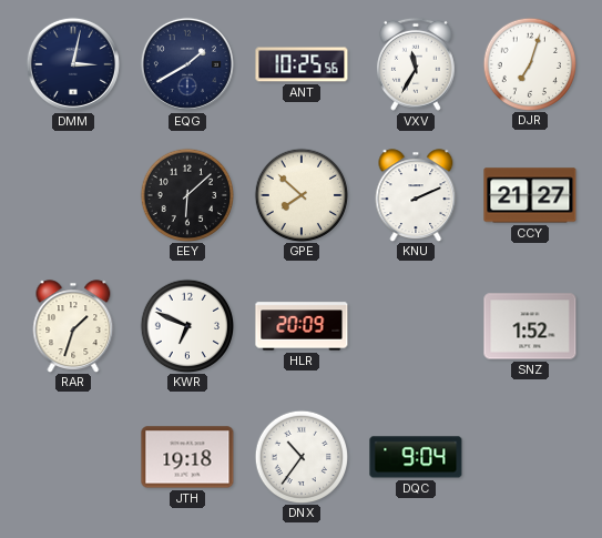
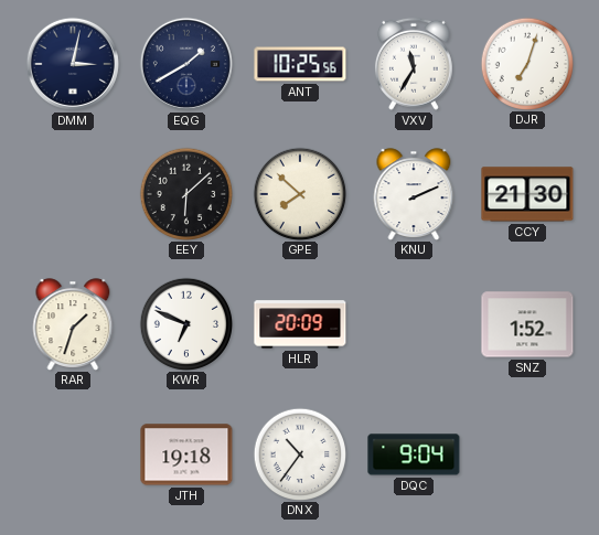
CCY: 21:27 -> 21:30 (527, 194)
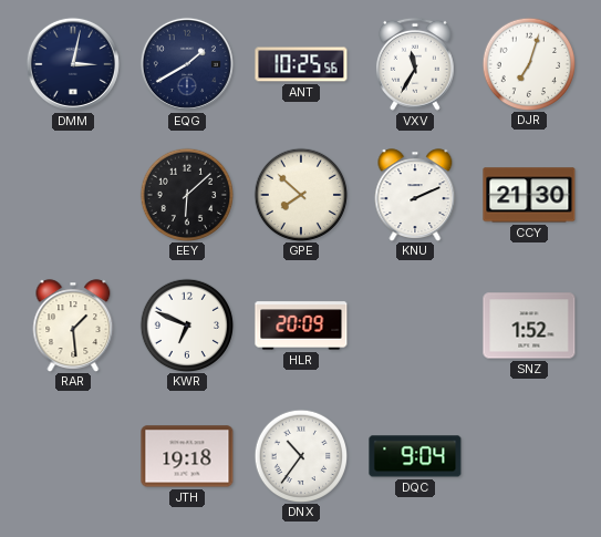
RAR: 1:33 -> 1:29 (73, 326)
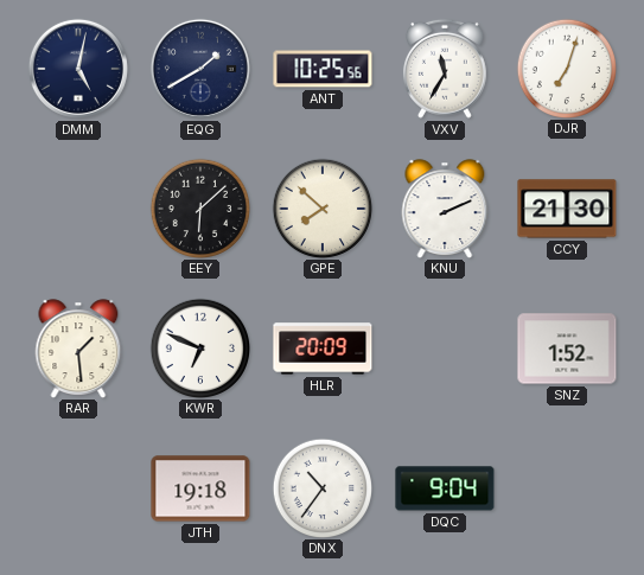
DMM: 3:02 -> 5:02 (78, 69)
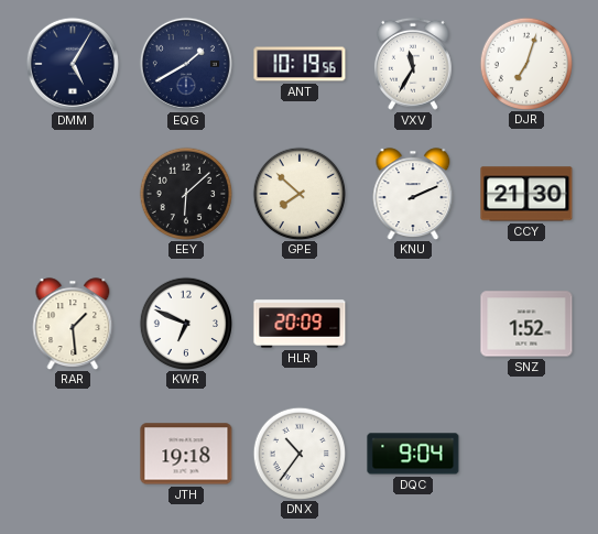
DMM: 5:02 -> 5:05 (73, 64)
ANT: 10:25 -> 10:19 (300, 64)
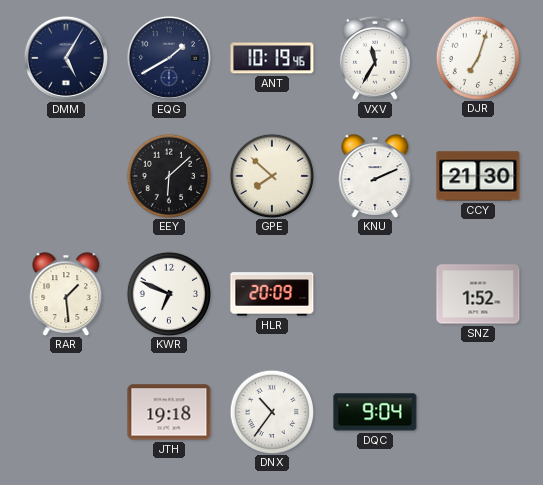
ANT: 10:19:56 -> 10:19:46 (272, 58)
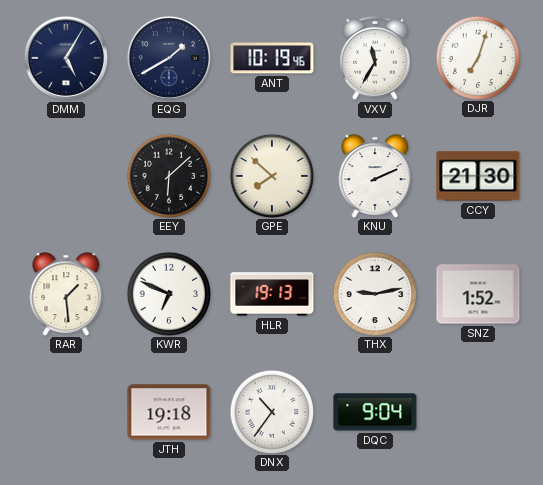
HLR: 20:09 -> 19:13 (272, 294)
THX: none -> 9:13 (374, 293)
